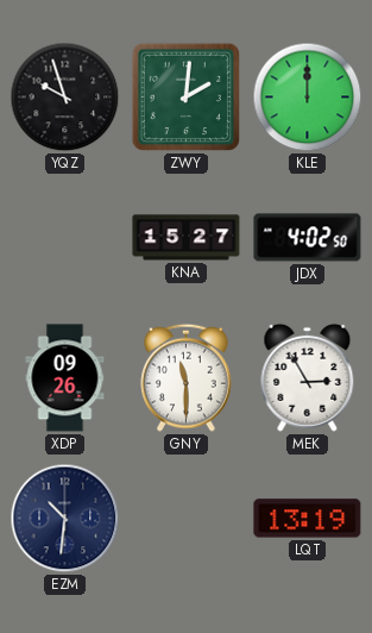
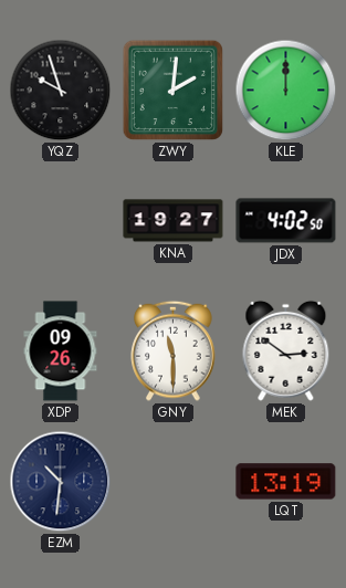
KNA: 15:27 -> 19:27 (174, 221)
MEK: 2:55 -> 2:51 (286, 350)
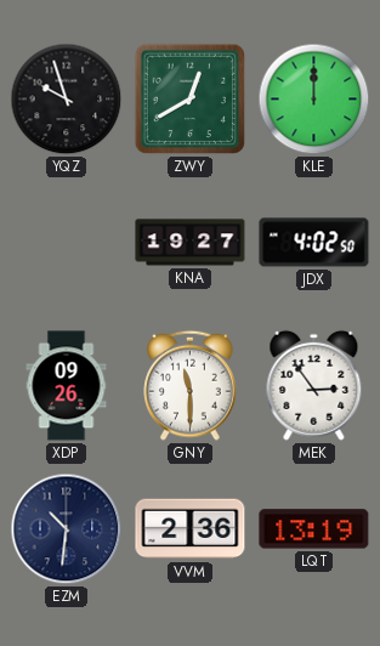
ZWY: 2:01 -> 12:40 (191, 100)
MEK: 2:51 -> 2:54 (314, 385)
VVM: none -> 2:36 (191, 529)
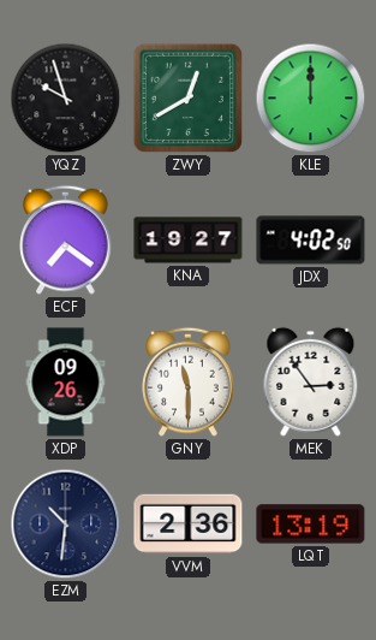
ECF: none -> 7:21 (66, 239)
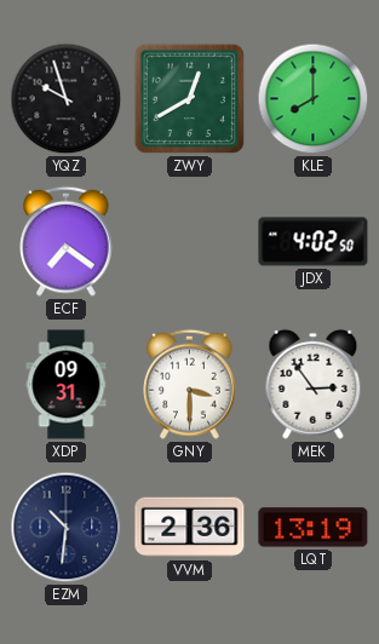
KLE: 12:00 -> 8:00 (314, 99)
KNA: 19:27 -> none (189, 241)
XDP: 09:26 -> 09:31 (67, 385)
GNY: 11:30 -> 3:30 (190, 384)
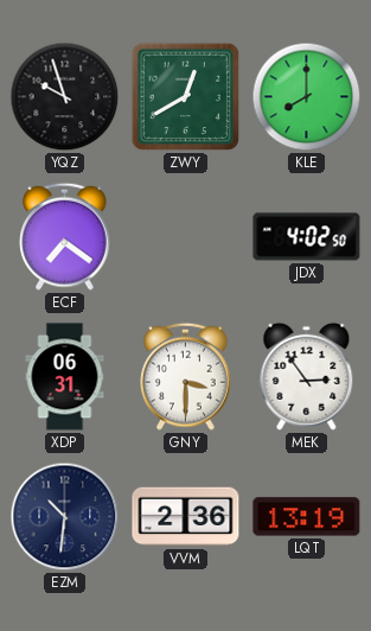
XDP: 09:31 -> 06:31 (65, 377)
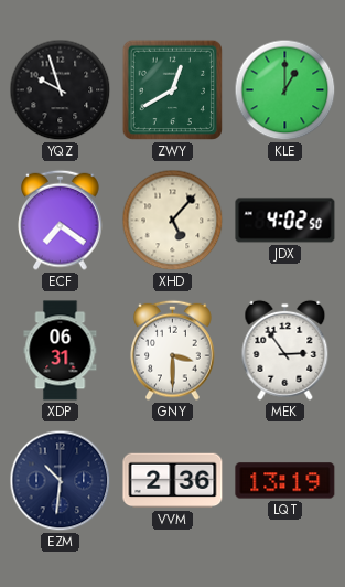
KLE: 8:00 -> 1:00 (285, 90)
XHD: none -> 5:07 (173, 221)
